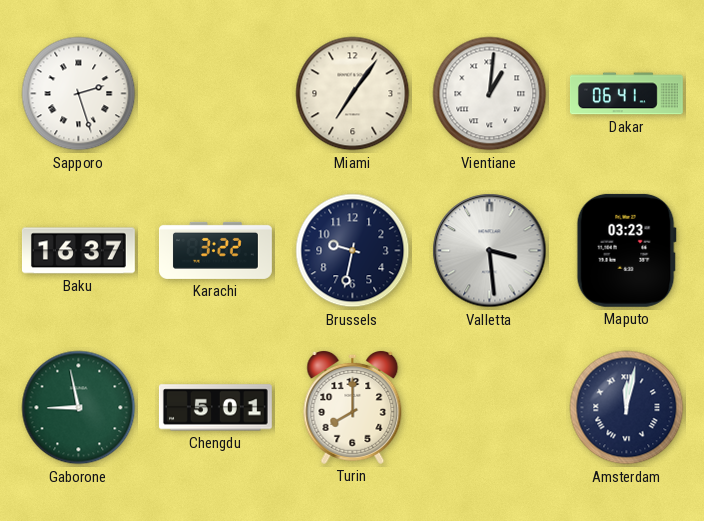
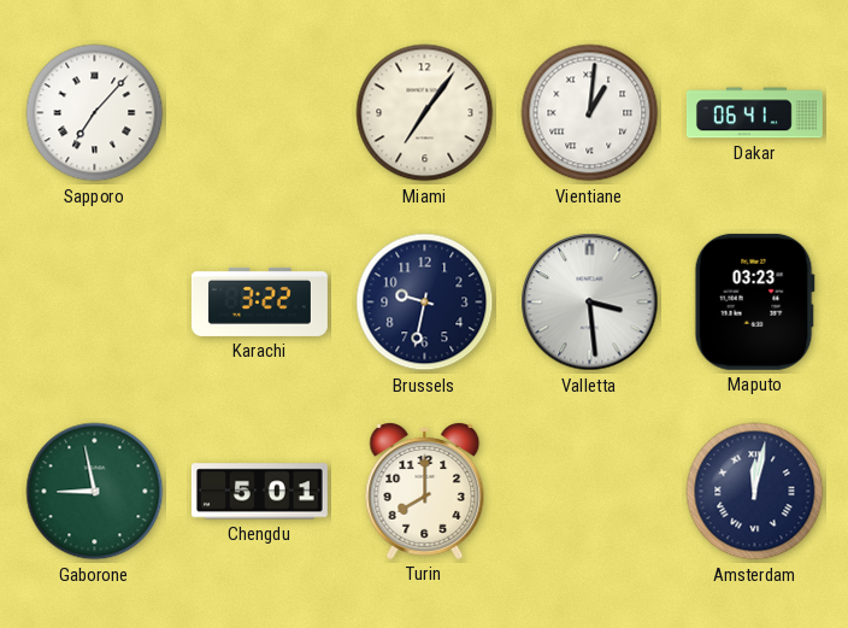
Sapporo: 2:27 -> 7:07 (95, 113)
Baku: 16:37 -> none (78, 251)
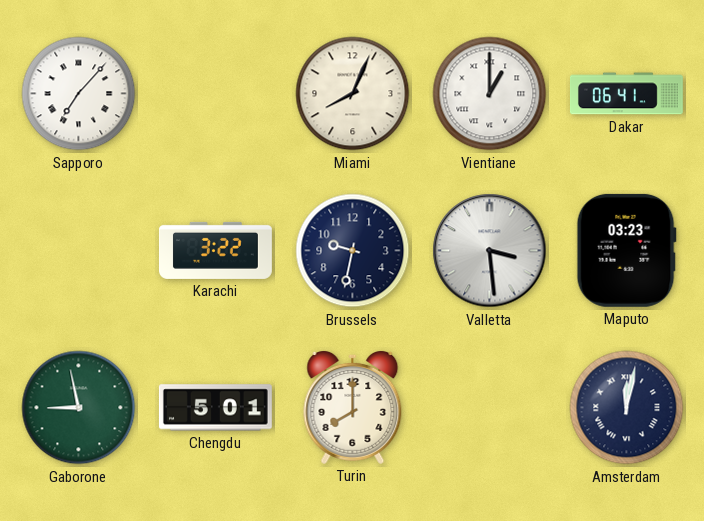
Miami: 7:06 -> 8:04 (353, 94)
Vientiane: 1:01 -> 1:00 (490, 94)
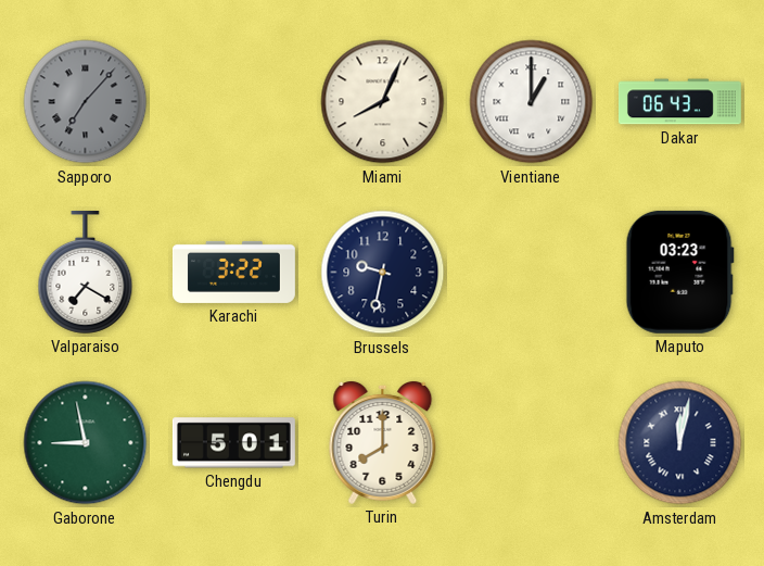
Sapporo dial: white -> grey (86, 102)
Dakar: 06:41 -> 06:43 (679, 102)
Valparaiso: none -> 7:20 (86, 272)
Valletta: 3:29 -> none (490, 251)
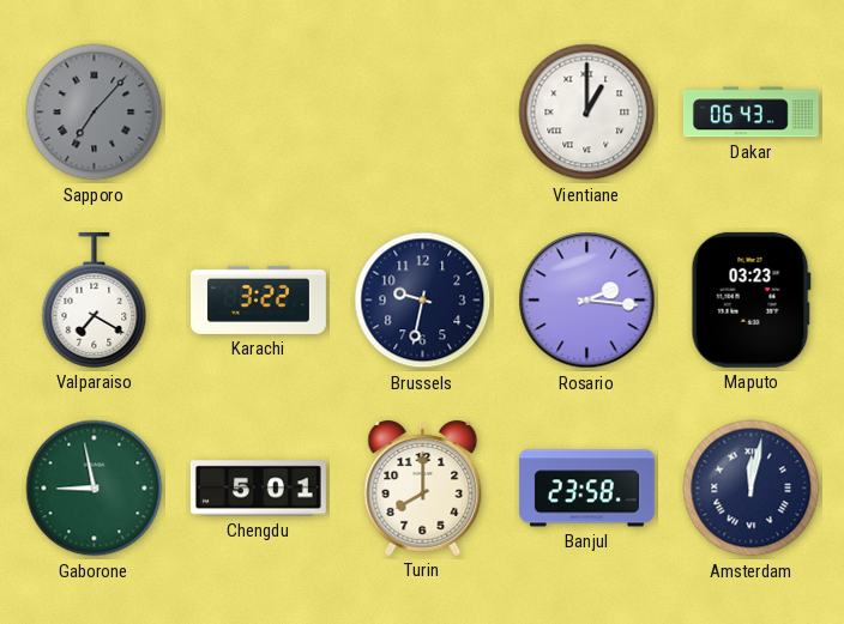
Miami: 8:04 -> none (383, 102)
Rosario: none -> 2:16 (587, 301)
Banjul: none -> 23:58 (586, 489)
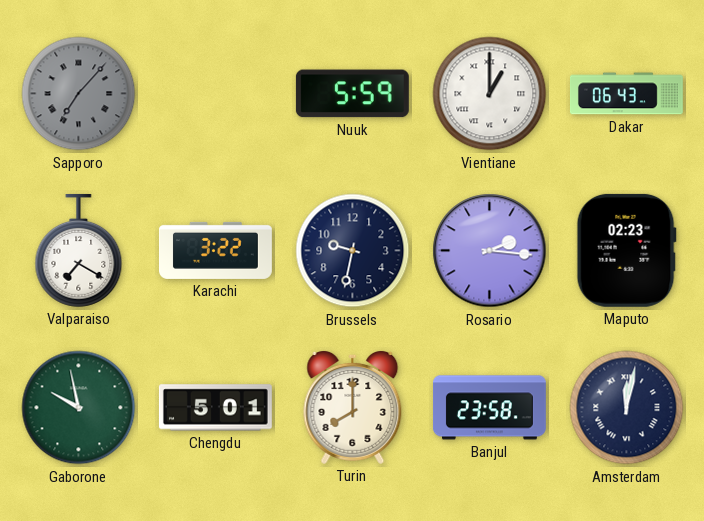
Nuuk: none -> 5:59 (352, 94)
Maputo: 03:23 -> 02:23 (626, 250)
Gaborone: 8:58 -> 9:58 (79, 408)
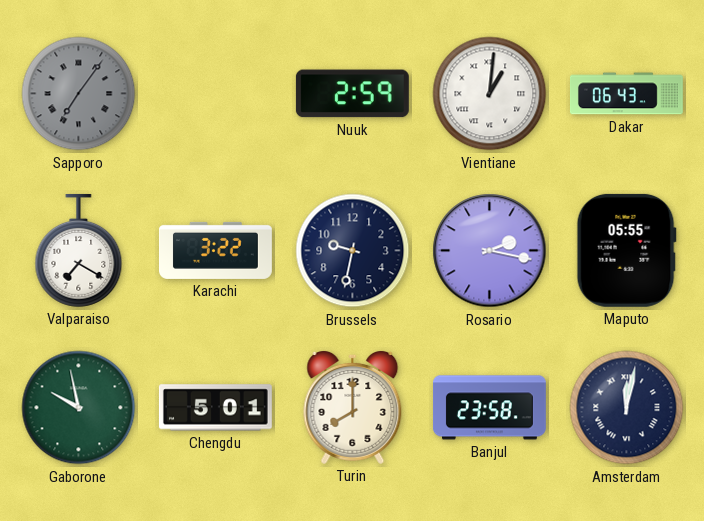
Sapporo: 7:07 -> 7:06 (79, 94)
Nuuk: 5:59 -> 2:59 (352, 94)
Vientiane: 1:00 -> 1:01 (490, 94)
Rosario: 2:16 -> 2:17 (490, 251)
Maputo: 02:23 -> 05:55 (626, 250)
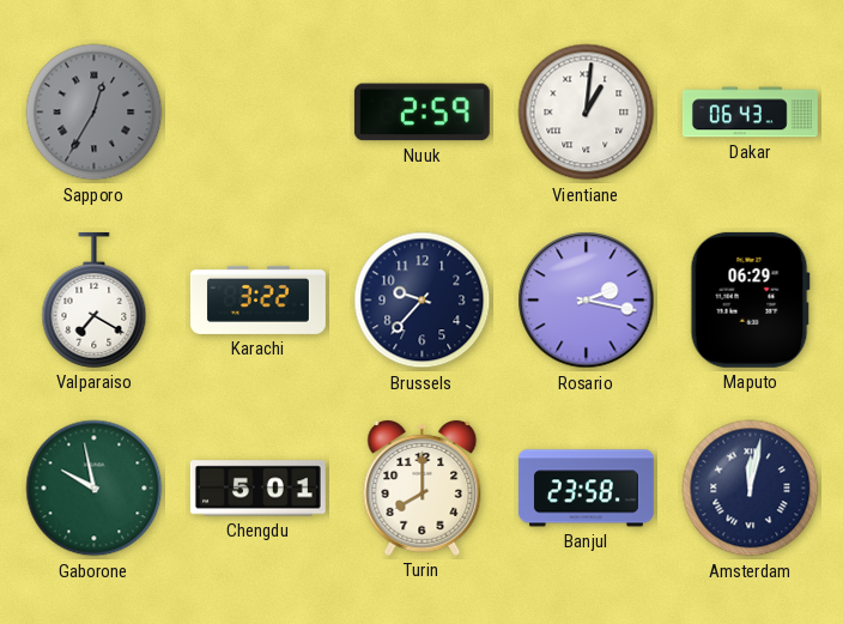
Sapporo: 7:06 -> 12:35 (95, 113)
Brussels: 9:32 -> 9:37 (423, 301)
Maputo: 05:55 -> 06:29 (750, 299)
